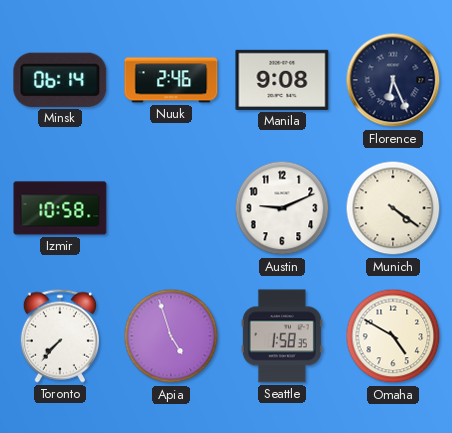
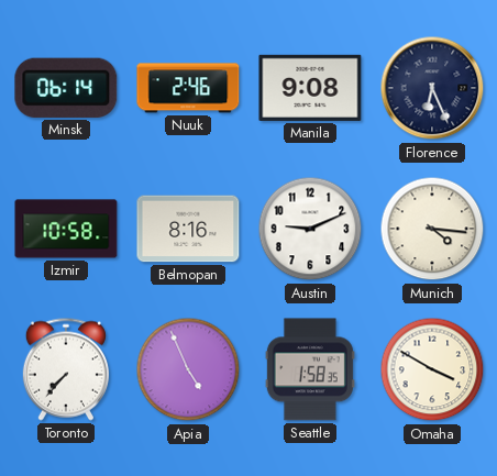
Belmopan: none -> 8:16 (188, 229)
Munich: 4:21 -> 4:16 (432, 229)
Apia: 4:57 -> 4:56 (188, 369)
Omaha: 4:50 -> 3:50 (432, 369)
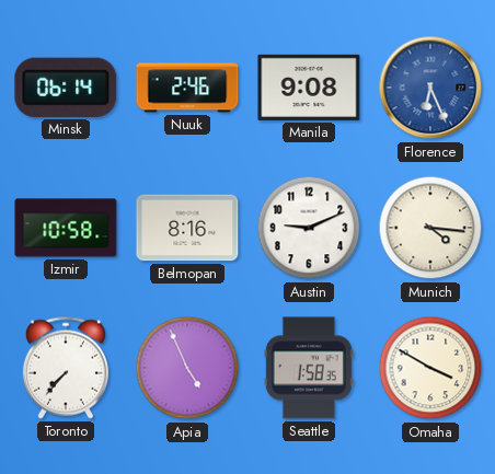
Florence dial: navy -> blue (430, 88)
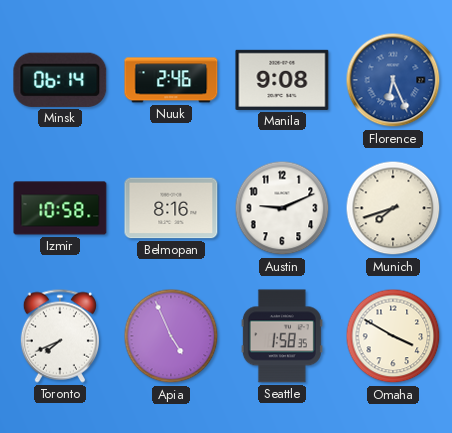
Munich: 4:16 -> 7:42 (393, 208)
Toronto: 7:37 -> 7:41 (60, 336)
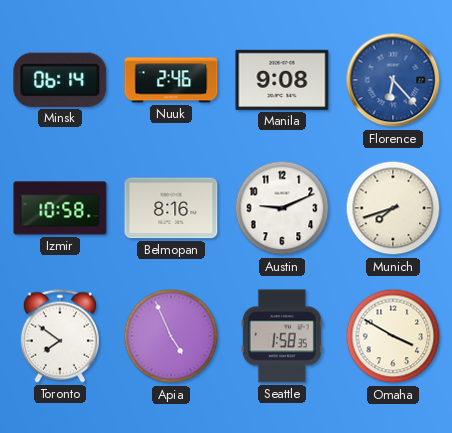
Florence: 6:26 -> 6:23 (393, 80)
Toronto: 7:41 -> 7:51 (60, 336)
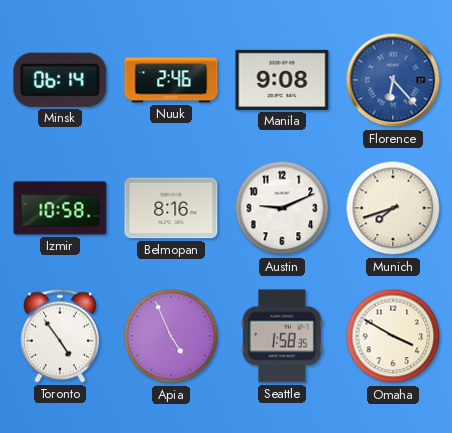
Toronto: 7:51 -> 4:54 (60, 336)
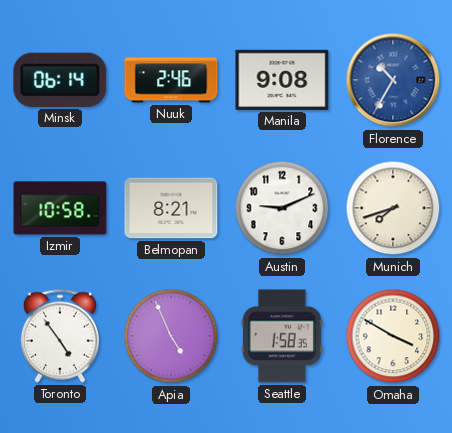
Florence: 6:23 -> 10:35 (393, 80)
Belmopan: 8:16 -> 8:21 (171, 208)
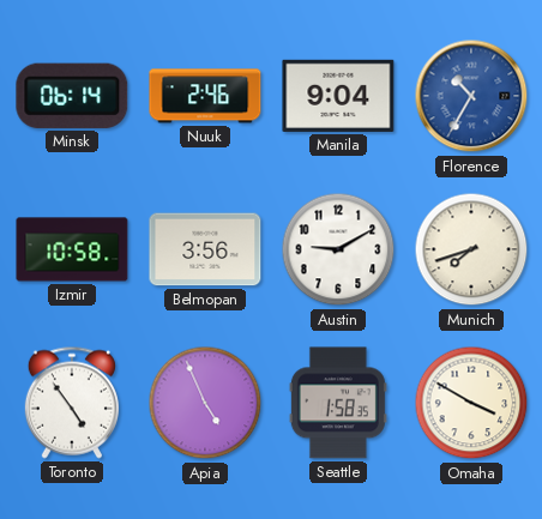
Manila: 9:08 -> 9:04 (338, 96)
Belmopan: 8:21 -> 3:56 (205, 249)
Austin: 9:11 -> 9:10 (338, 249)
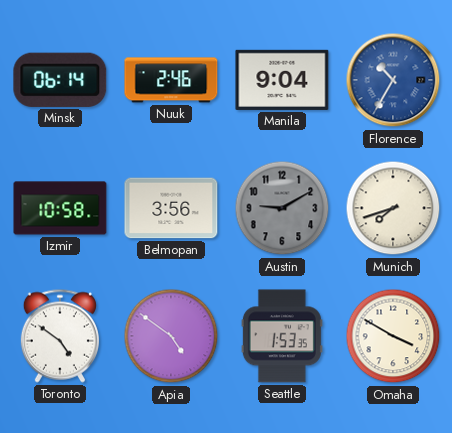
Austin dial: white -> grey (282, 208)
Toronto: 4:54 -> 4:51 (60, 336)
Apia: 4:56 -> 4:51 (171, 336)
Seattle: 1:58 -> 1:53 (282, 336)
